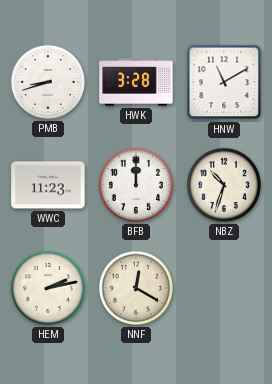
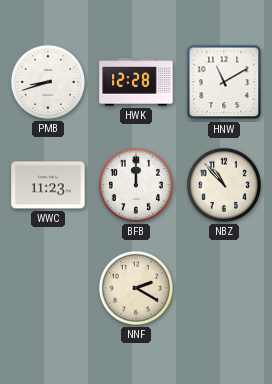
HWK: 3:28 -> 12:28 (136, 82)
NBZ: 10:33 -> 10:53 (224, 185)
HEM: 2:13 -> none (48, 288)
NNF: 12:20 -> 2:20 (136, 288)
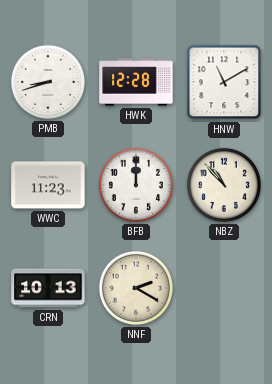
CRN: none -> 10:13 (48, 288)
